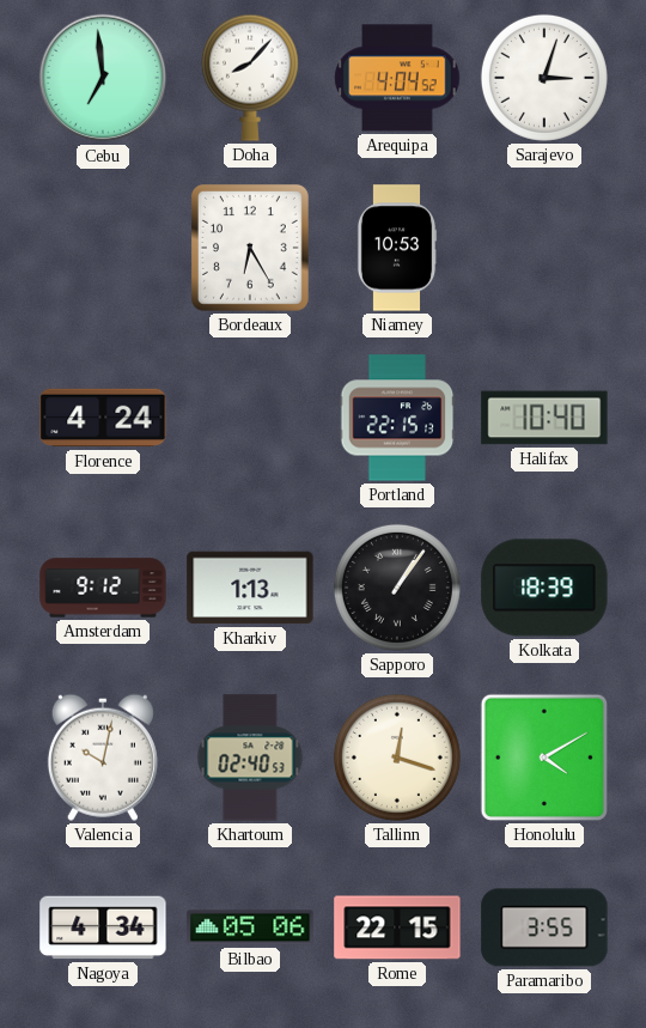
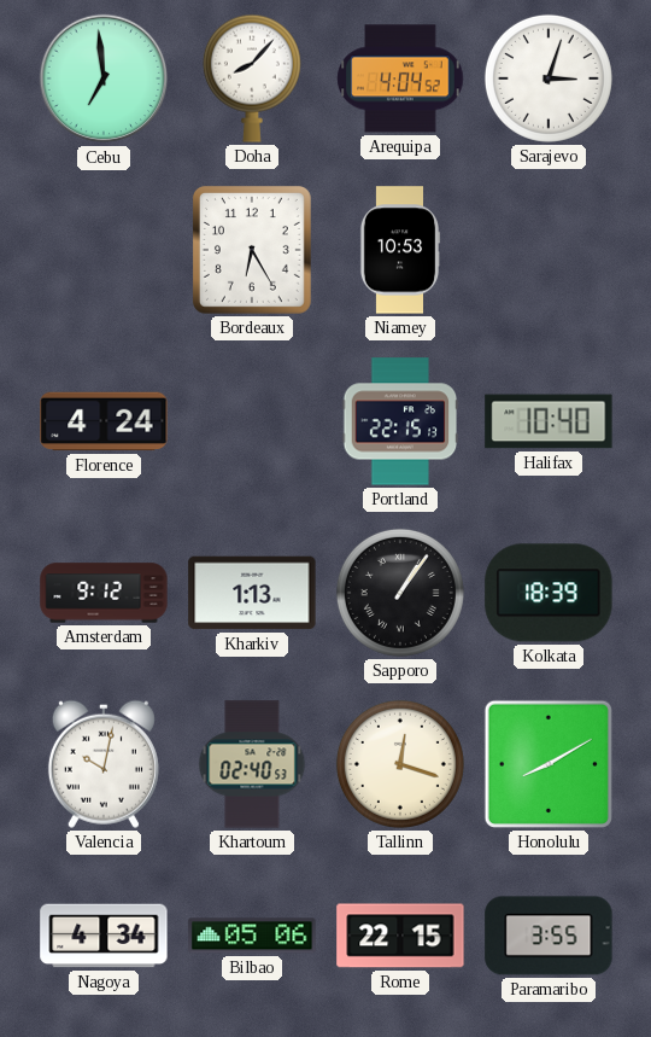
Honolulu: 4:10 -> 8:10 (549, 764)
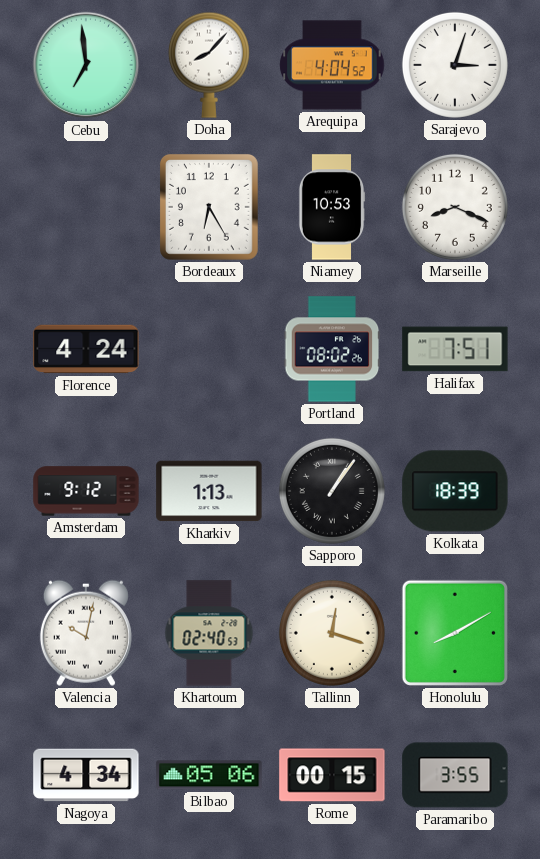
Marseille: none -> 8:19 (455, 207)
Portland: 22:15 -> 08:02 (332, 349)
Halifax: 10:40 -> 7:51 (455, 349)
Rome: 22:15 -> 00:15 (332, 775)
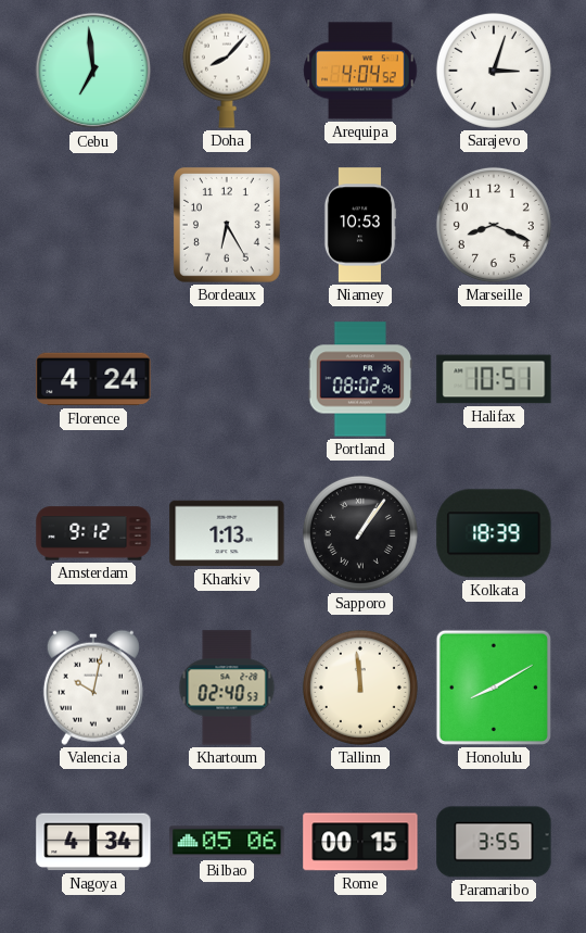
Halifax: 7:51 -> 10:51 (494, 379)
Tallinn: 12:18 -> 11:59 (360, 688)
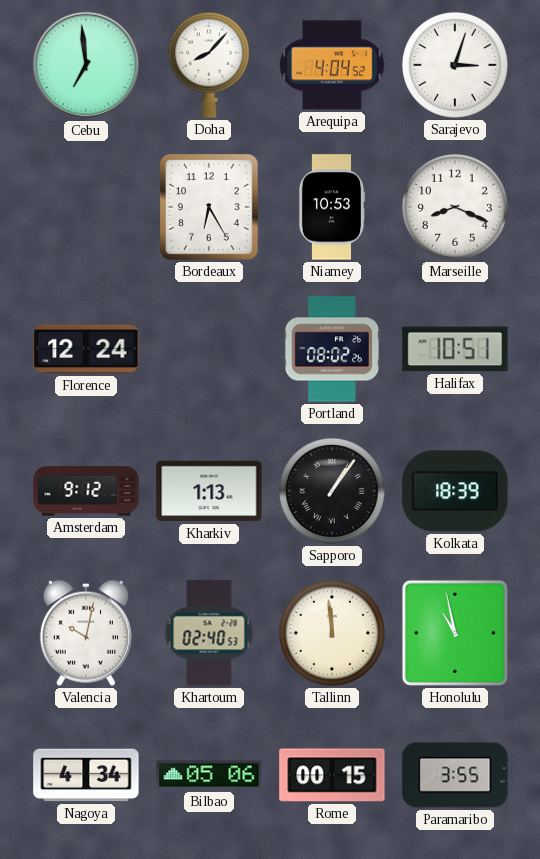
Florence: 4:24 -> 12:24 (86, 349)
Honolulu: 8:10 -> 10:58 (455, 633)
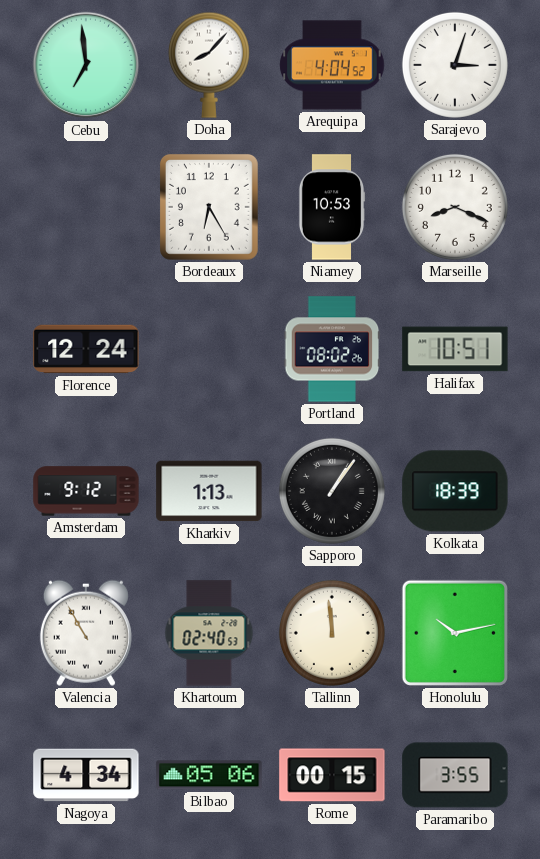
Valencia: 10:02 -> 10:55 (86, 633)
Honolulu: 10:58 -> 10:13 (455, 633)
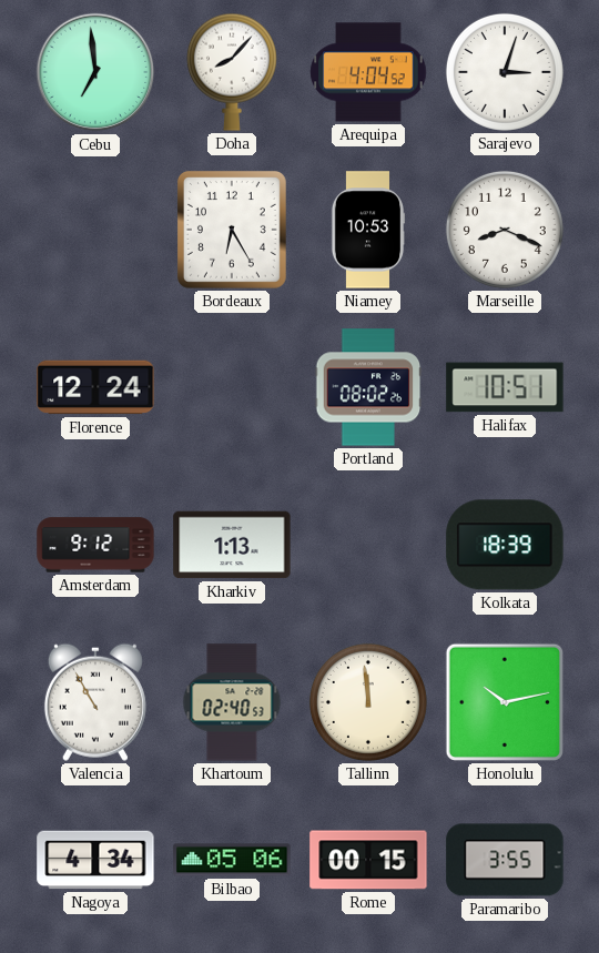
Sapporo: 1:06 -> none (332, 491)
